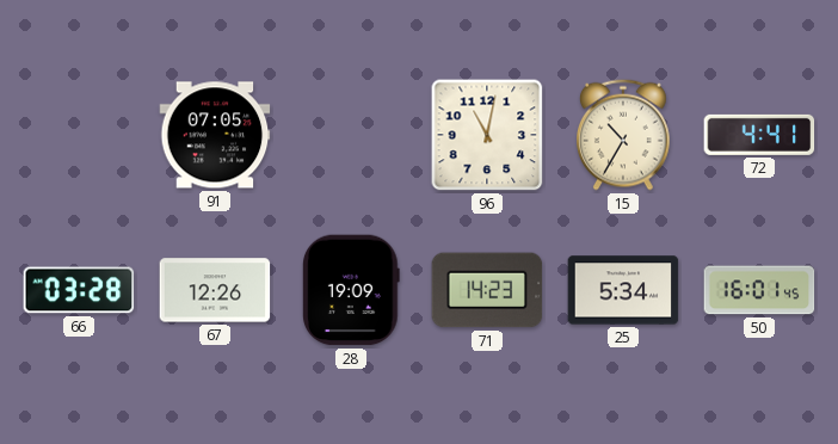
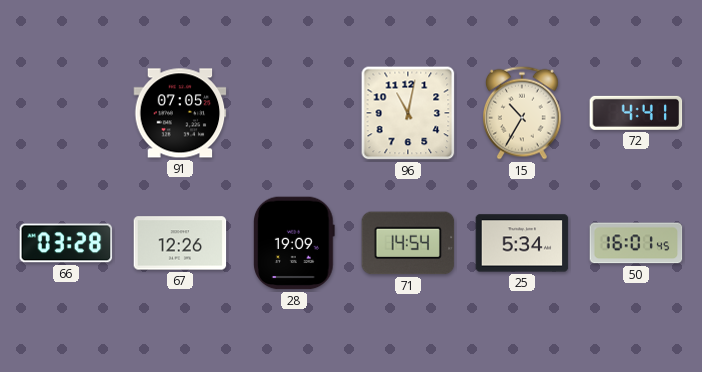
71: 14:23 -> 14:54 (408, 243)
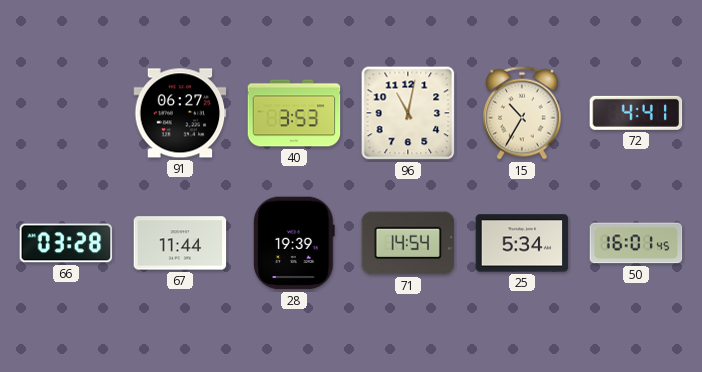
91: 07:05 -> 06:27 (180, 113)
40: none -> 3:53 (294, 113)
67: 12:26 -> 11:44 (180, 243)
28: 19:09 -> 19:39 (295, 243)
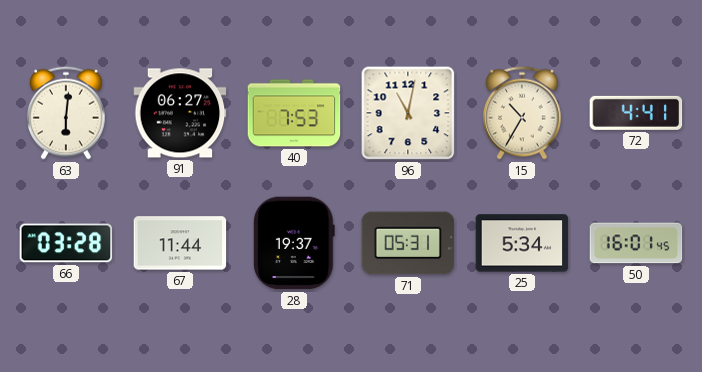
63: none -> 6:01 (67, 113)
40: 3:53 -> 7:53 (294, 113)
28: 19:39 -> 19:37 (295, 243)
71: 14:54 -> 05:31 (408, 243)
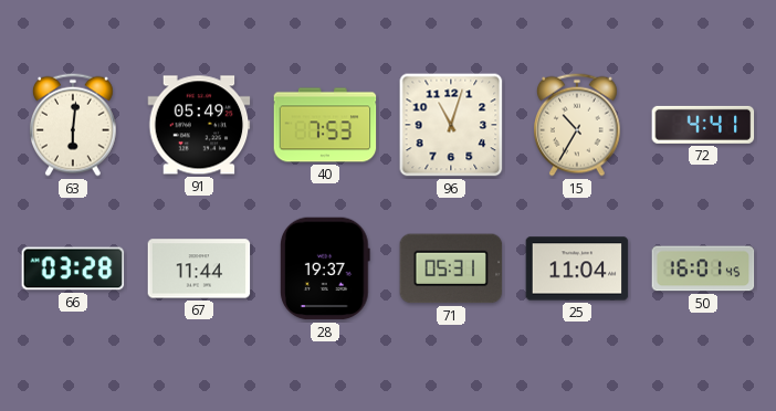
91: 06:27 -> 05:49 (199, 125)
96: 11:02 -> 11:03 (451, 125)
25: 5:34 -> 11:04 (577, 268)
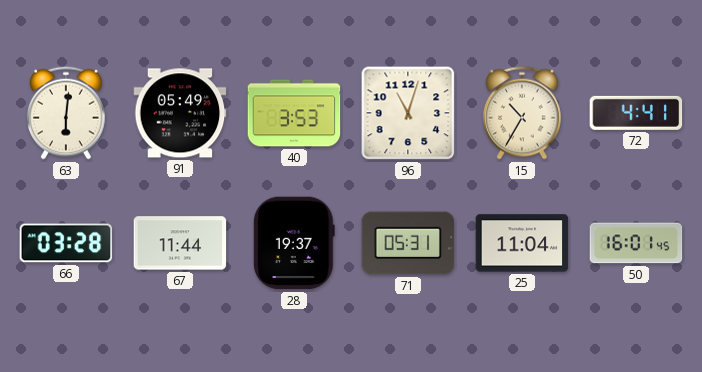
40: 7:53 -> 3:53 (294, 113)
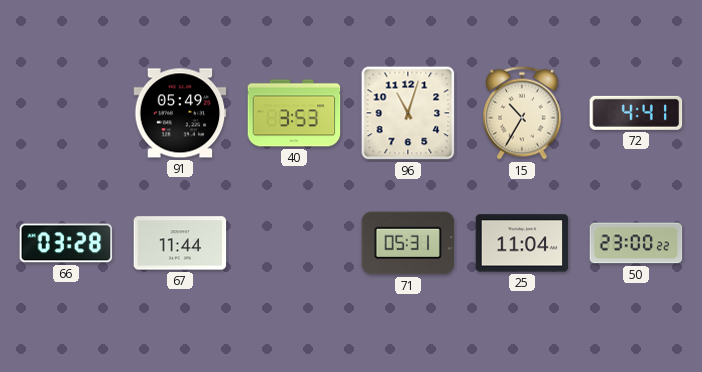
63: 6:01 -> none (67, 113)
28: 19:37 -> none (295, 243)
50: 16:01 -> 23:00 (636, 243)
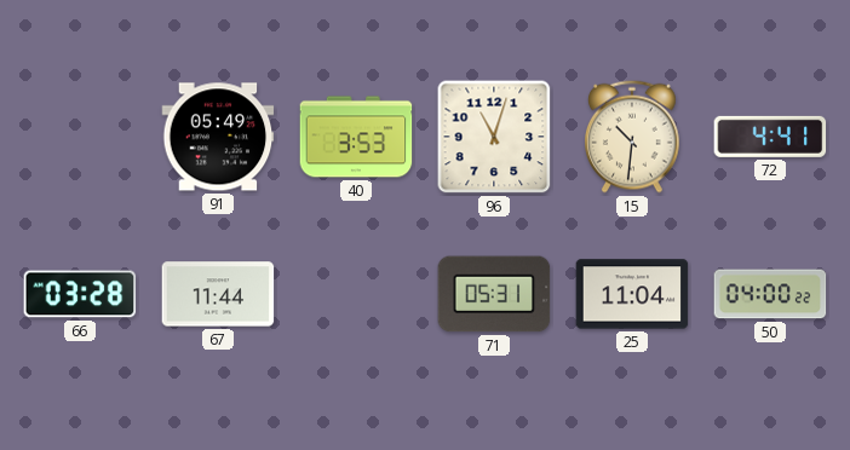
15: 10:35 -> 10:31 (633, 137)
50: 23:00 -> 04:00 (770, 294)
